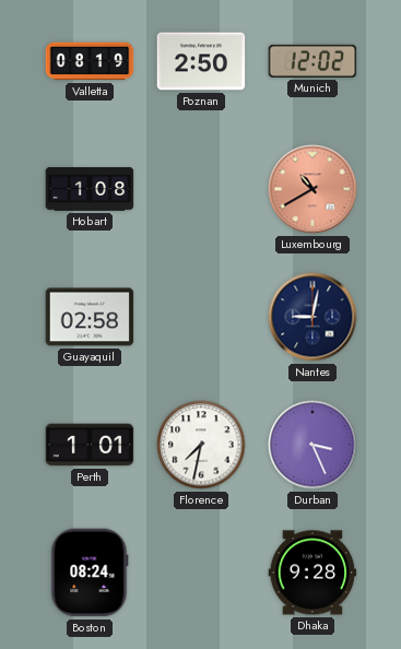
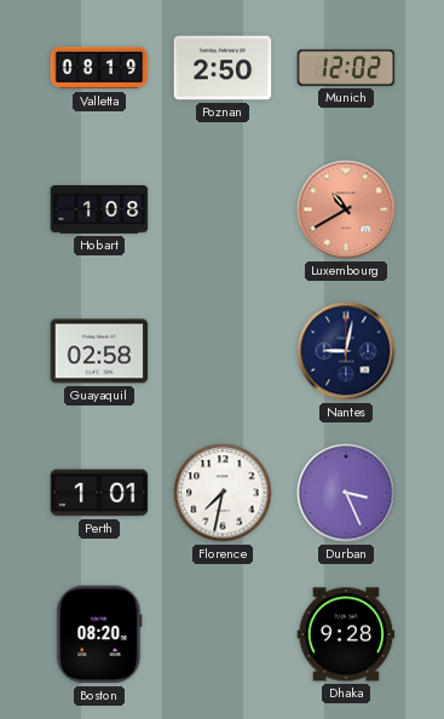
Boston: 08:24 -> 08:20 (99, 634)
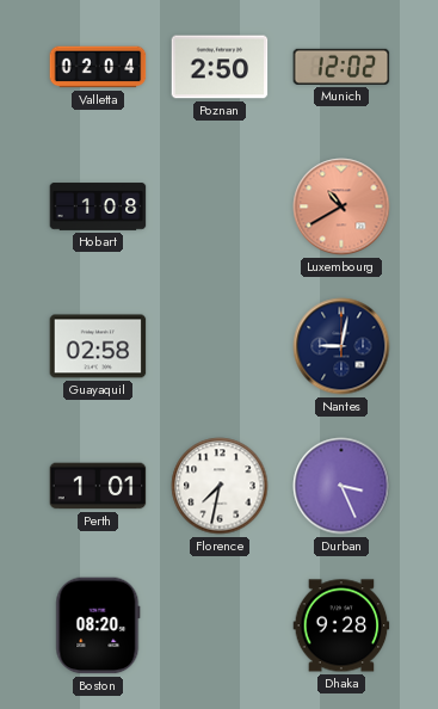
Valletta: 08:19 -> 02:04 (98, 67)
